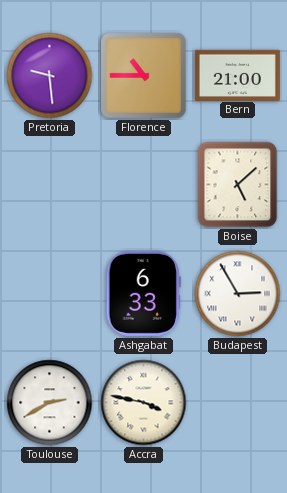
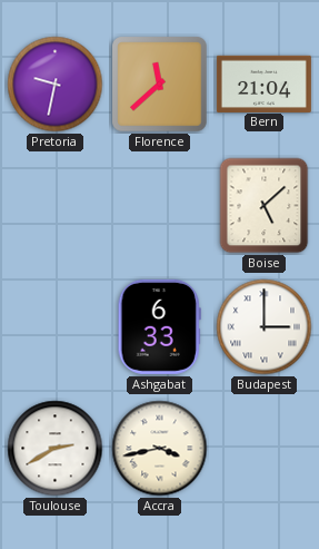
Pretoria: 9:29 -> 9:32 (56, 85)
Florence: 10:45 -> 11:38 (160, 85)
Bern: 21:00 -> 21:04 (263, 84)
Budapest: 2:55 -> 3:00 (265, 327)
Accra: 3:47 -> 3:43 (160, 449)
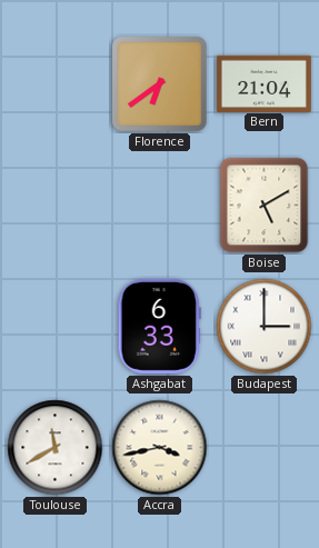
Pretoria: 9:32 -> none (56, 85)
Florence: 11:38 -> 6:39 (160, 84)
Boise: 5:08 -> 5:10 (265, 206)
Toulouse: 2:40 -> 11:40 (56, 448)
